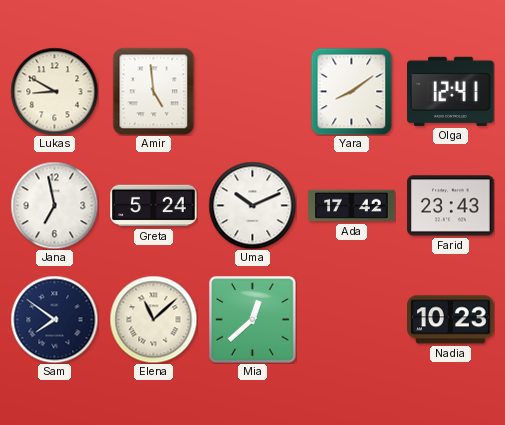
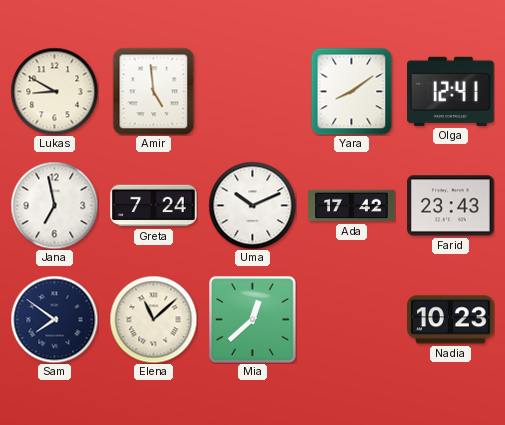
Greta: 5:24 -> 7:24 (154, 206)
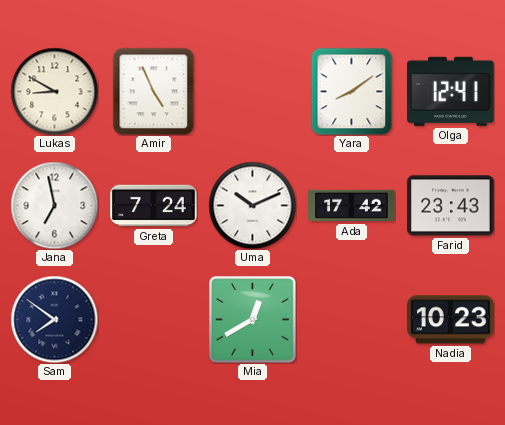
Amir: 4:59 -> 4:56 (154, 91)
Elena: 11:08 -> none (153, 319)
Mia: 12:38 -> 12:40 (253, 320)
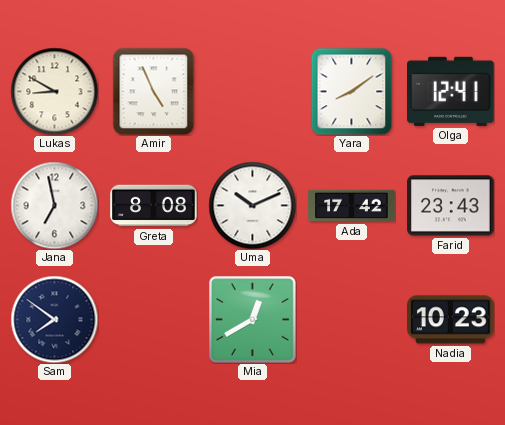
Greta: 7:24 -> 8:08 (154, 206)
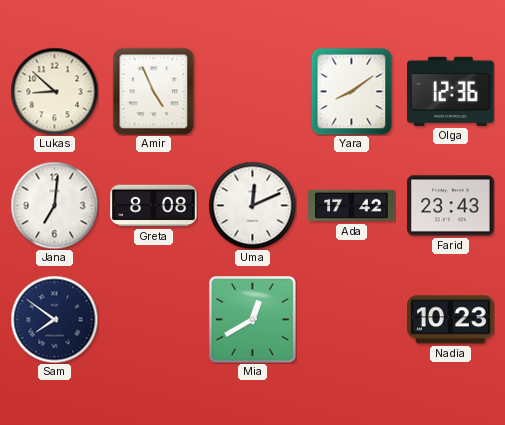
Lukas: 8:50 -> 8:52 (54, 91)
Olga: 12:41 -> 12:36 (451, 91)
Jana: 6:58 -> 7:01 (54, 205)
Uma: 10:11 -> 12:11 (252, 205)
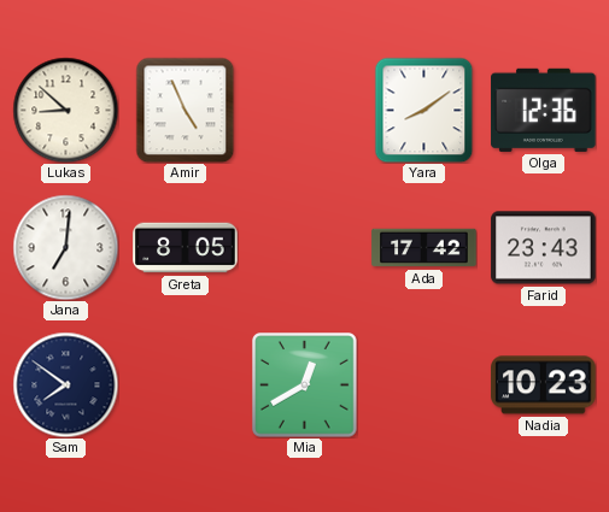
Greta: 8:08 -> 8:05 (186, 248)
Uma: 12:11 -> none (252, 205)
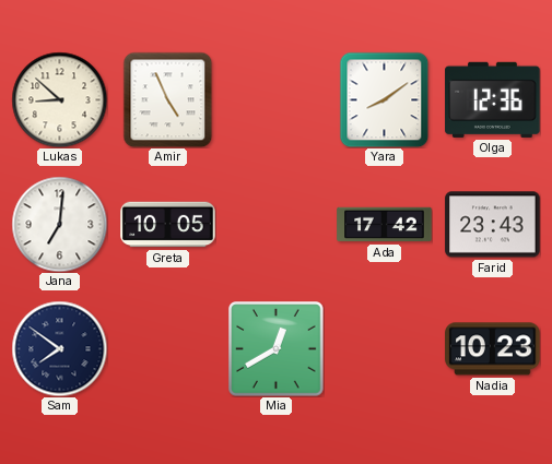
Greta: 8:05 -> 10:05 (168, 225)
